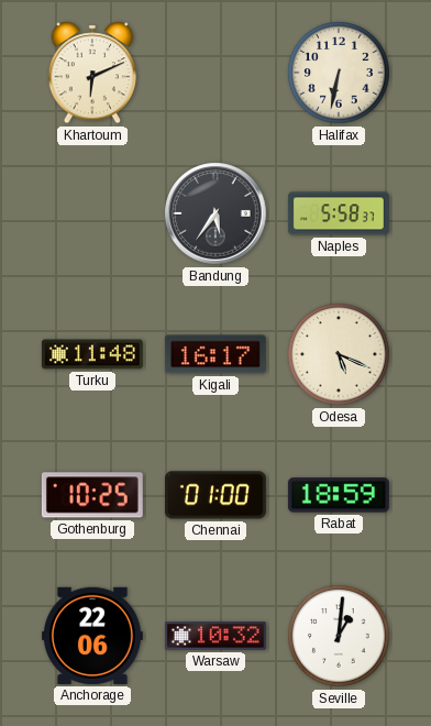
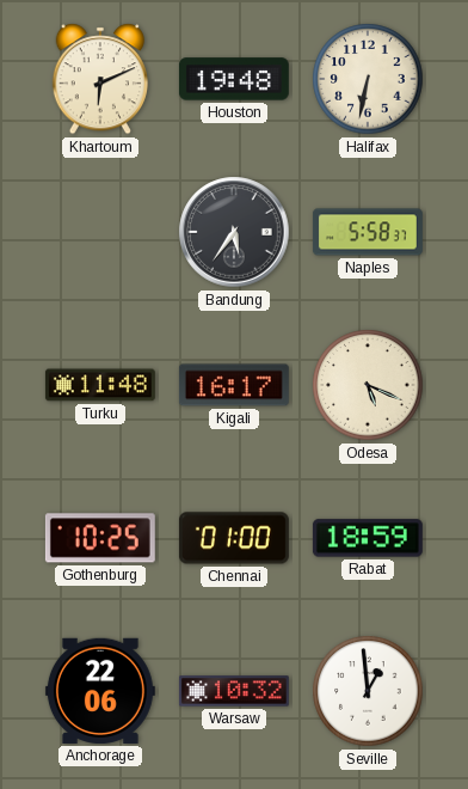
Houston: none -> 19:48 (234, 79)
Seville: 1:01 -> 12:59 (368, 691)
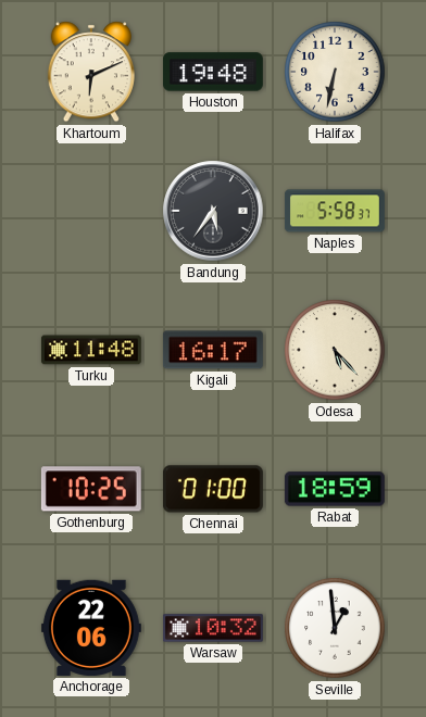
Odesa: 5:19 -> 5:23 (335, 350)
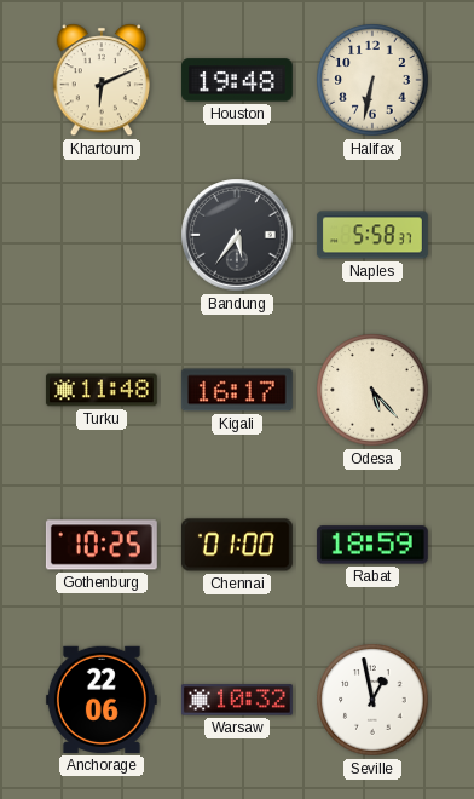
Seville: 12:59 -> 12:58 (372, 700)
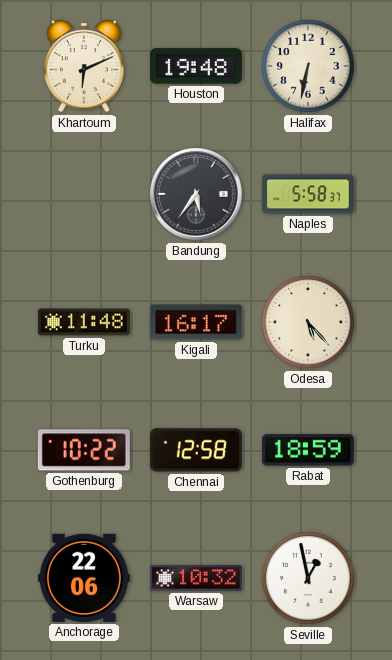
Gothenburg: 10:25 -> 10:22 (84, 450)
Chennai: 01:00 -> 12:58 (196, 450)
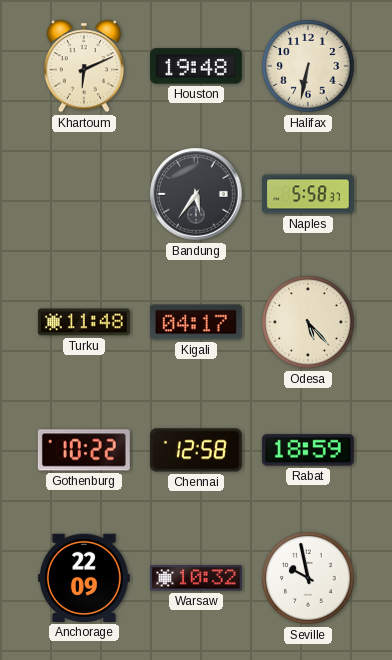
Kigali: 16:17 -> 04:17 (196, 322)
Anchorage: 22:06 -> 22:09 (84, 578)
Seville: 12:58 -> 9:58 (308, 578)
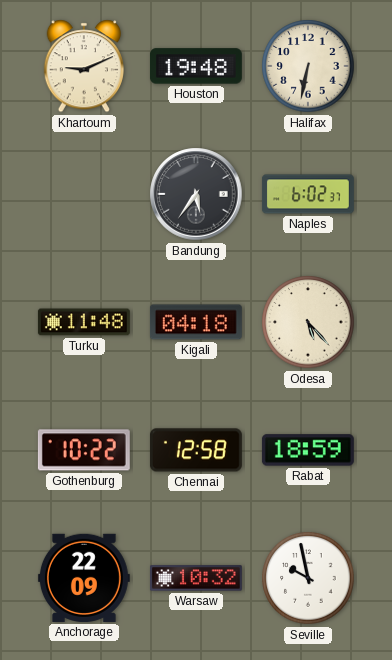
Khartoum: 6:11 -> 9:11 (84, 66)
Naples: 5:58 -> 6:02 (308, 194)
Kigali: 04:17 -> 04:18 (196, 322)
